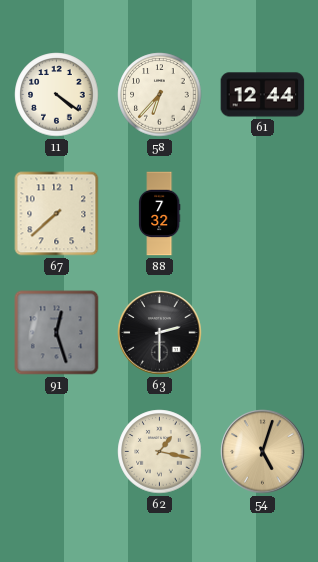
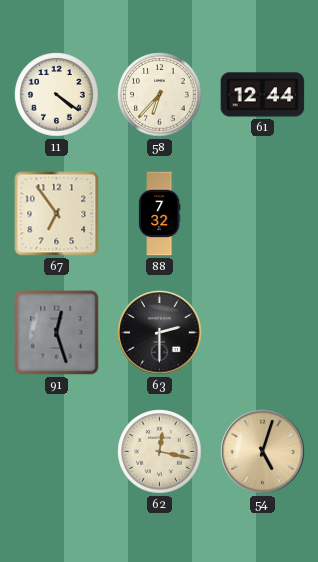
67: 7:38 -> 6:54 (57, 214)
62: 1:17 -> 12:17 (160, 452)
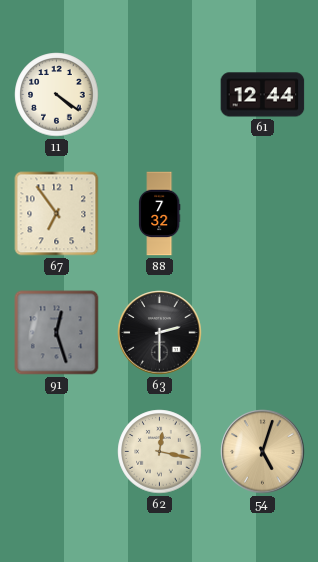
58: 6:37 -> none (160, 95)
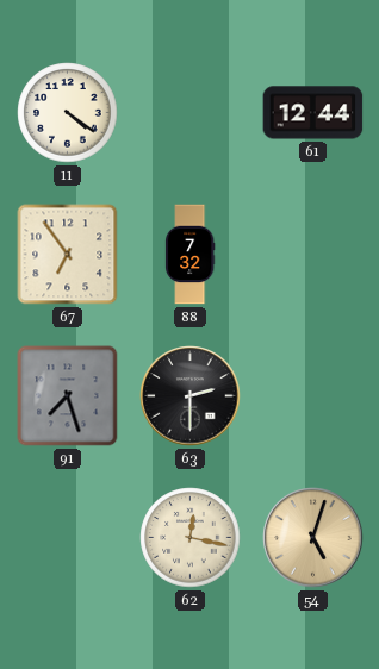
91: 12:27 -> 7:27 (68, 396)
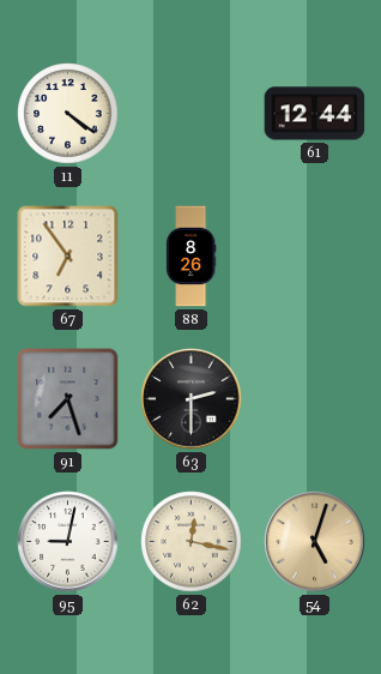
88: 7:32 -> 8:26 (190, 257)
95: none -> 9:02 (68, 542)
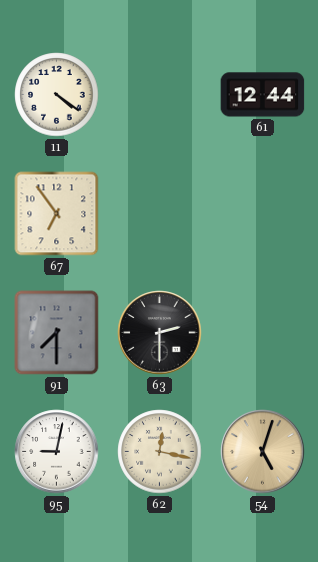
88: 8:26 -> none (190, 257)
91: 7:27 -> 7:30 (57, 333)
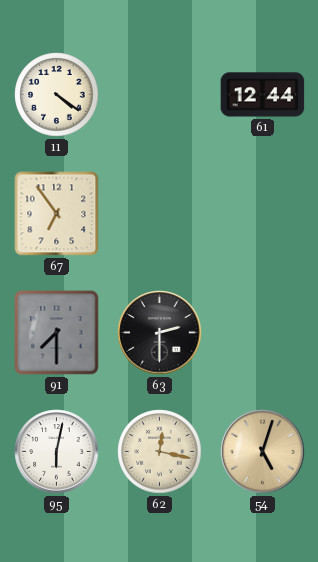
95: 9:02 -> 6:02 (57, 452)
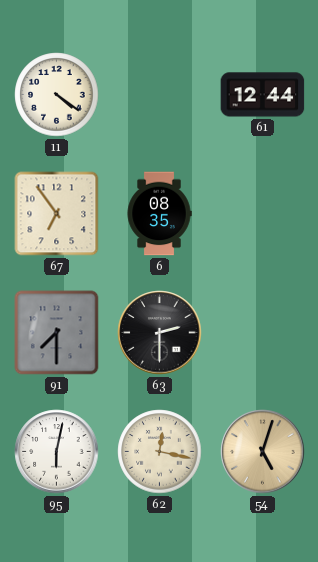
6: none -> 08:35 (159, 214)
